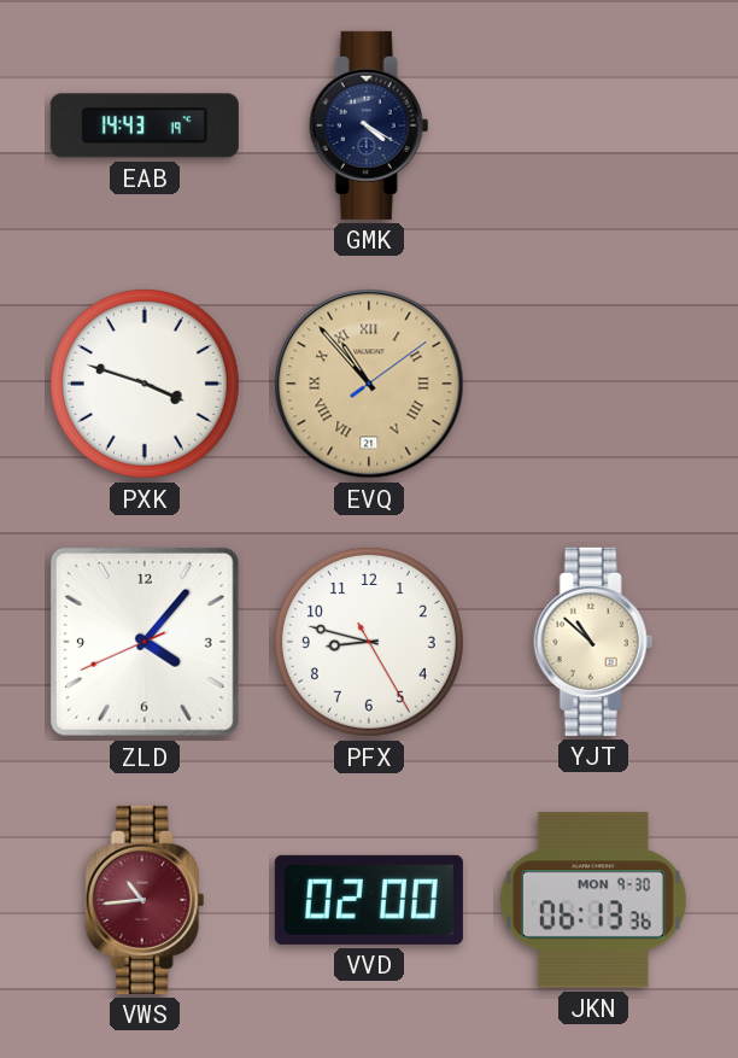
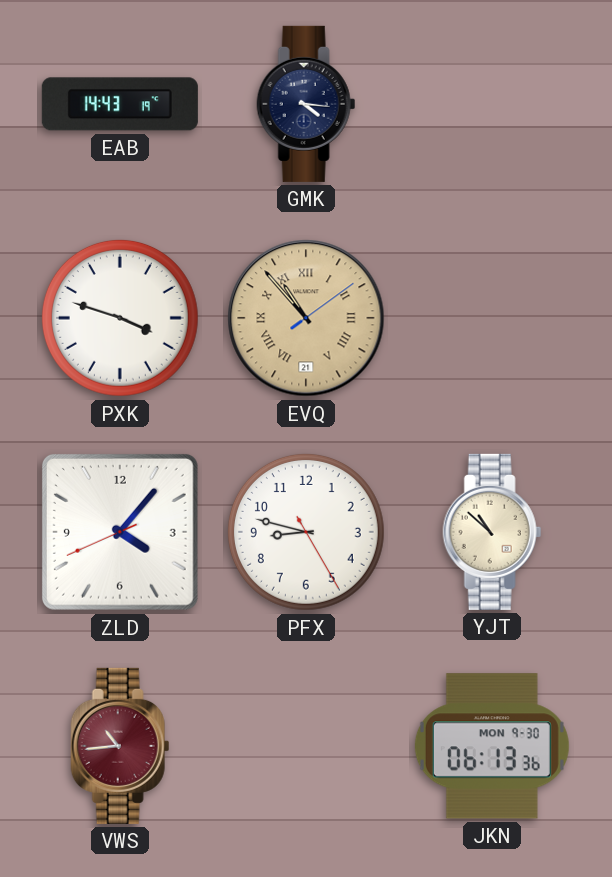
GMK: 4:20 -> 4:16 (306, 104)
VVD: 02:00 -> none (369, 900)
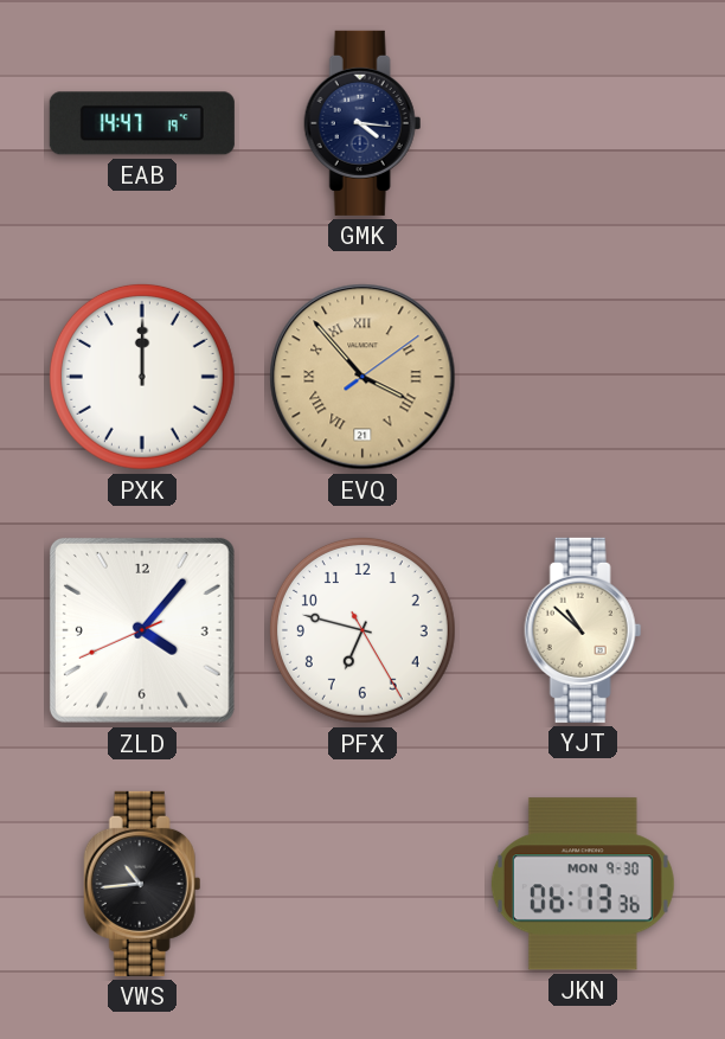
EAB: 14:43 -> 14:47 (142, 123)
PXK: 3:48 -> 12:00 (142, 377)
EVQ: 10:53 -> 3:53 (362, 377)
PFX: 8:47 -> 6:47 (362, 630)
VWS dial: burgundy -> black (142, 884)
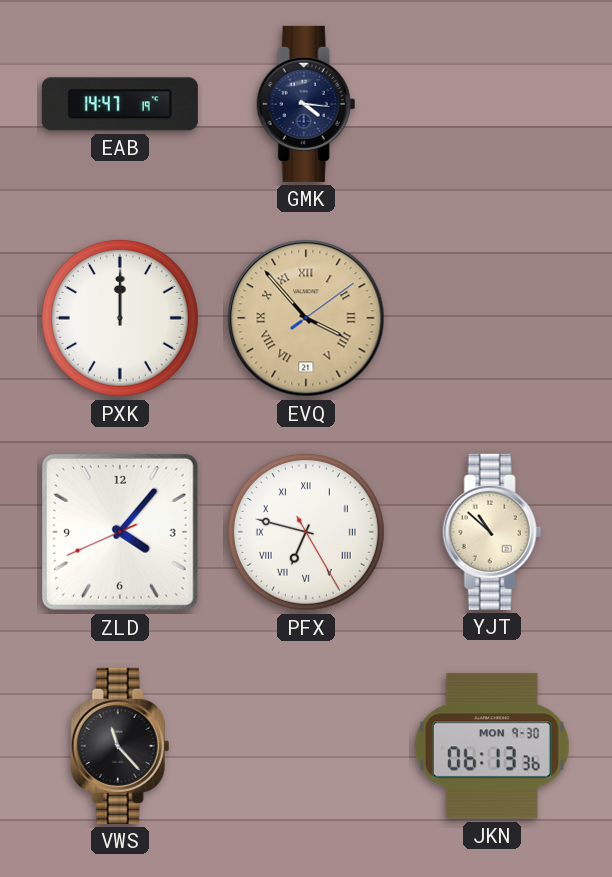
PFX numerals: Arabic -> Roman (306, 532)
VWS: 10:44 -> 11:23 (120, 746)
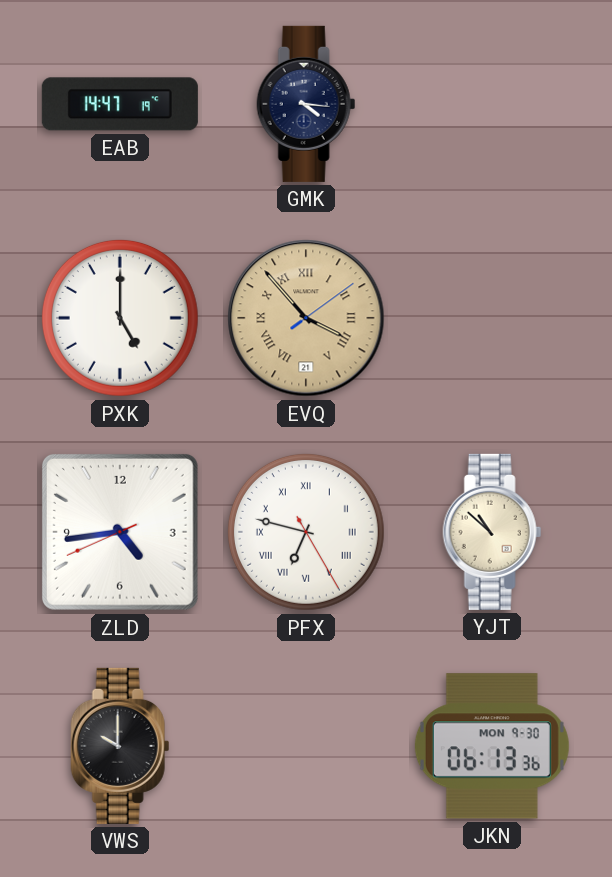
PXK: 12:00 -> 5:00 (120, 318)
ZLD: 4:06 -> 4:43 (120, 532)
VWS: 11:23 -> 10:00 (120, 746)
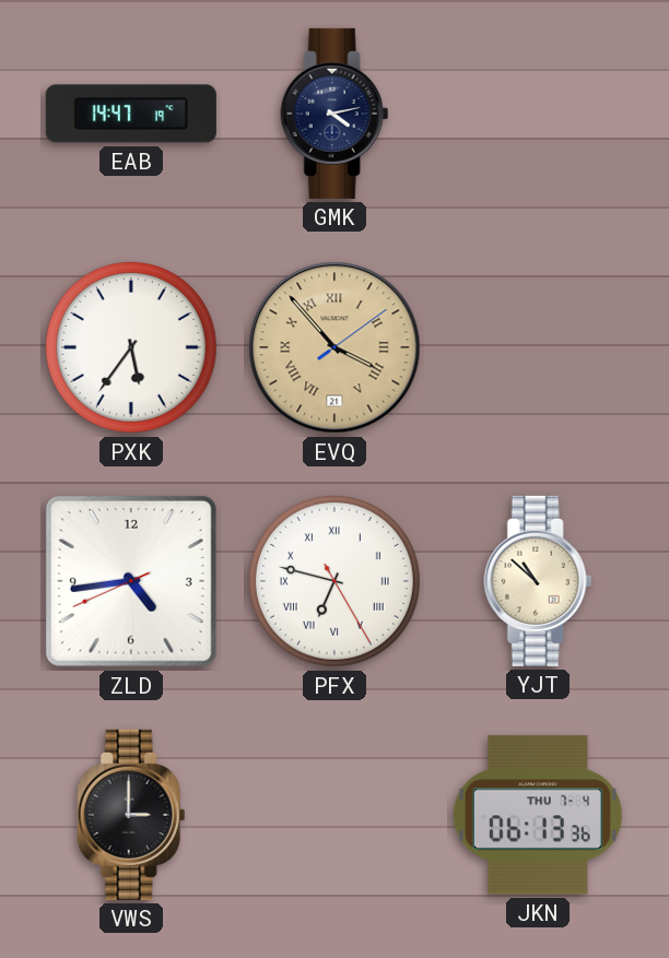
GMK: 4:16 -> 4:13 (334, 114)
PXK: 5:00 -> 5:36 (131, 347)
VWS: 10:00 -> 3:00 (131, 815)
JKN date: MON 9-30 -> THU 7-4 (538, 815)
